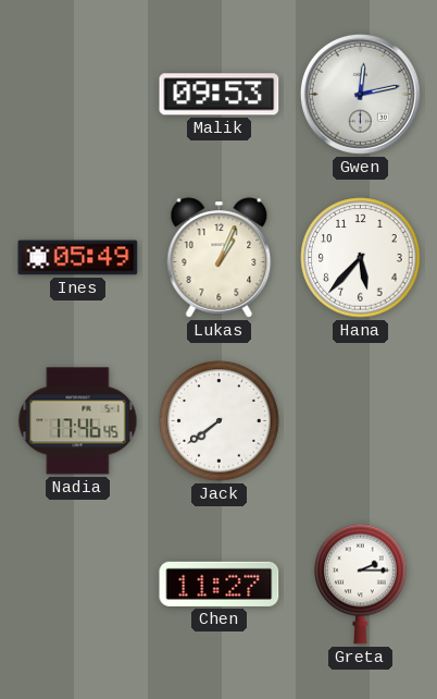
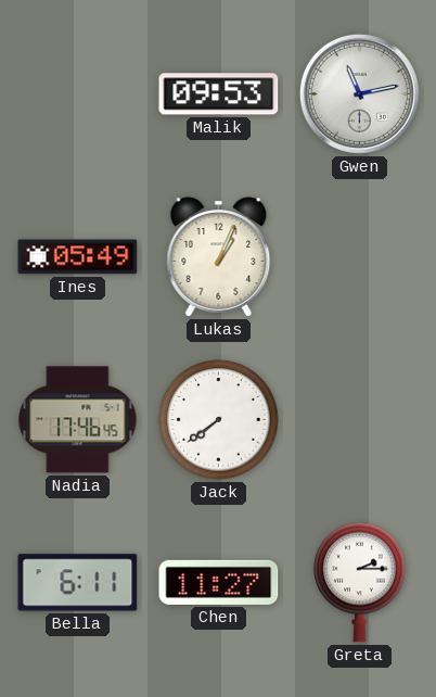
Gwen: 12:13 -> 11:13 (359, 93)
Hana: 5:37 -> none (361, 258)
Bella: none -> 6:11 (78, 583)
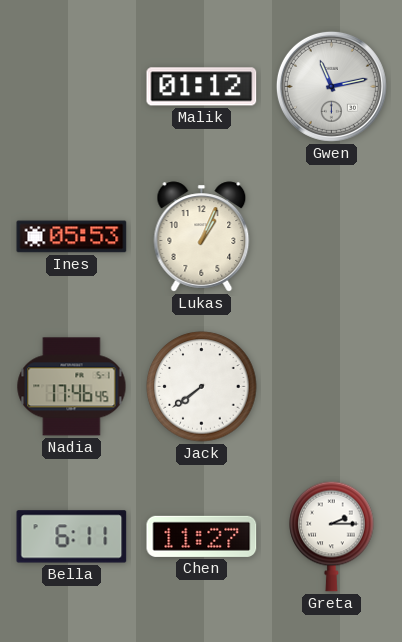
Malik: 09:53 -> 01:12 (202, 87)
Ines: 05:49 -> 05:53 (72, 237)
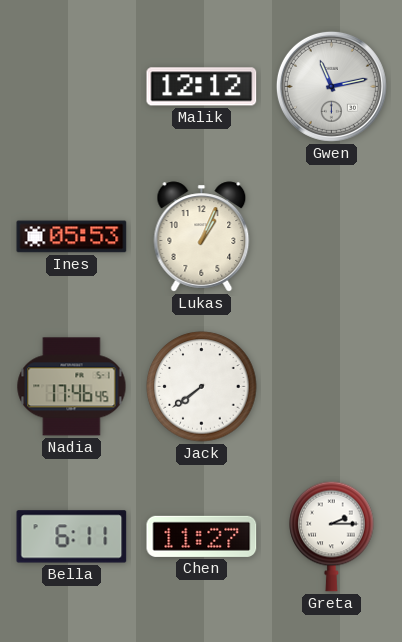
Malik: 01:12 -> 12:12 (202, 87)
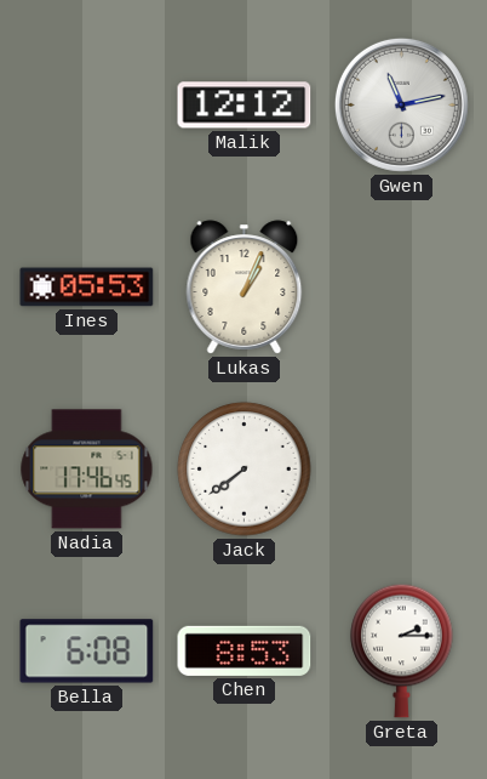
Bella: 6:11 -> 6:08 (87, 652)
Chen: 11:27 -> 8:53 (245, 650)
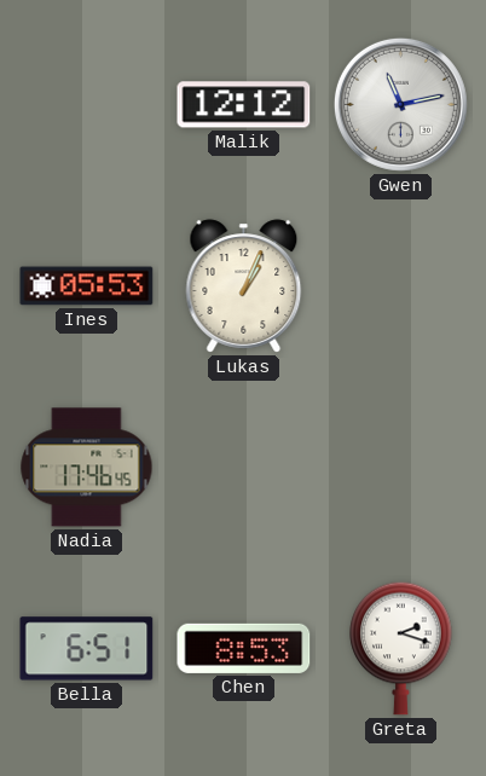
Jack: 7:39 -> none (245, 470)
Bella: 6:08 -> 6:51 (87, 649)
Greta: 2:15 -> 2:18 (401, 648)
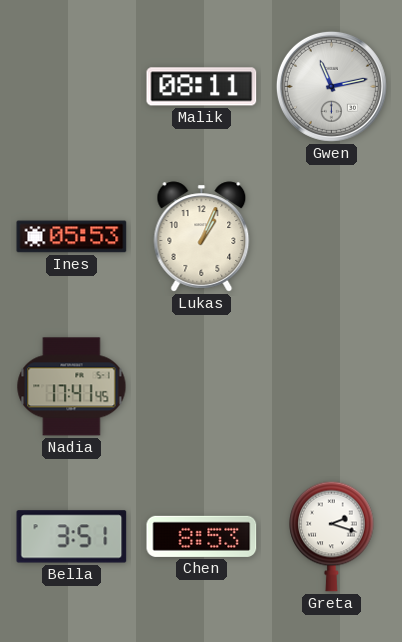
Malik: 12:12 -> 08:11 (202, 87)
Nadia: 17:46 -> 17:41 (72, 387)
Bella: 6:51 -> 3:51 (72, 537)
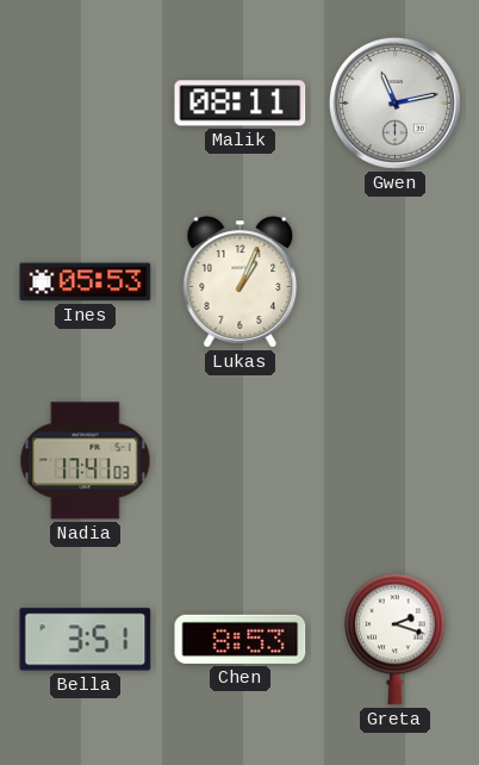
Nadia: 17:41:45 -> 17:41:03 (86, 461)
